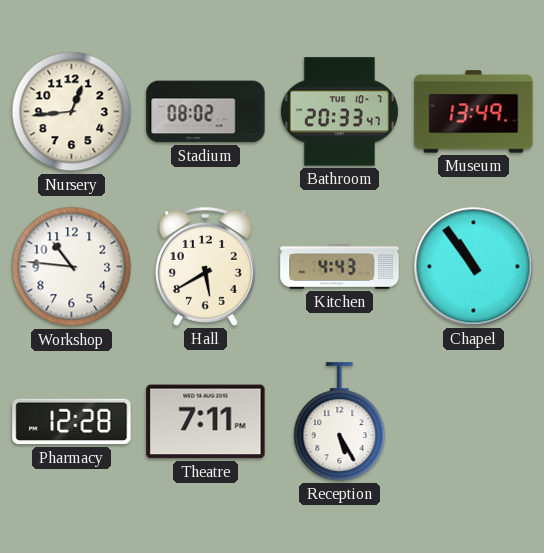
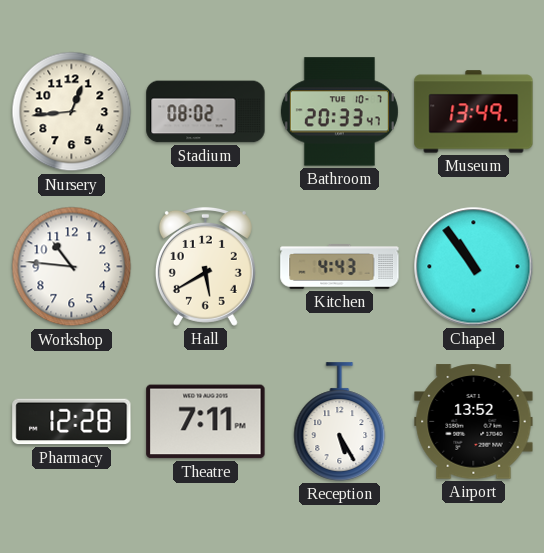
Airport: none -> 13:52 (474, 422)
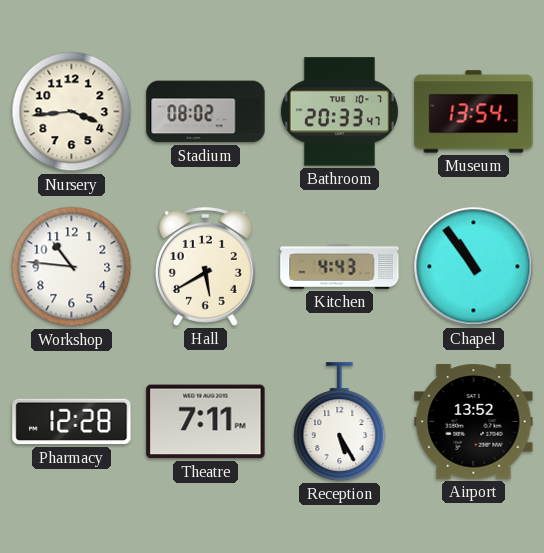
Nursery: 12:44 -> 3:44 (72, 112)
Museum: 13:49 -> 13:54 (474, 112)
